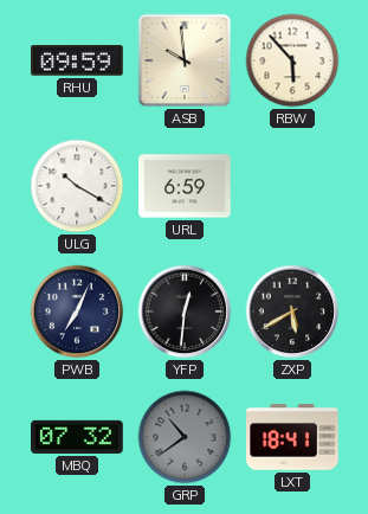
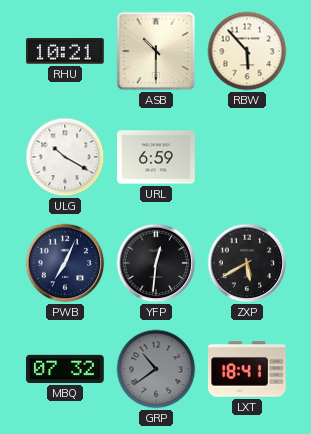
RHU: 09:59 -> 10:21 (66, 51)
ASB: 9:59 -> 10:30 (156, 51)
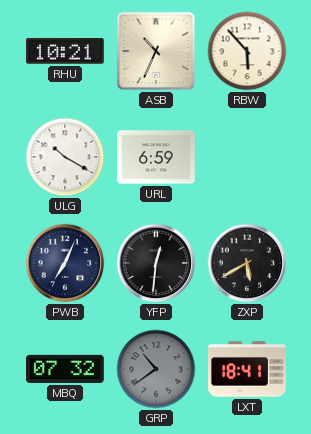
ASB: 10:30 -> 10:34 (156, 51)
